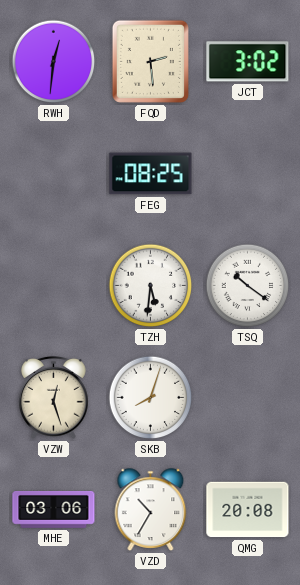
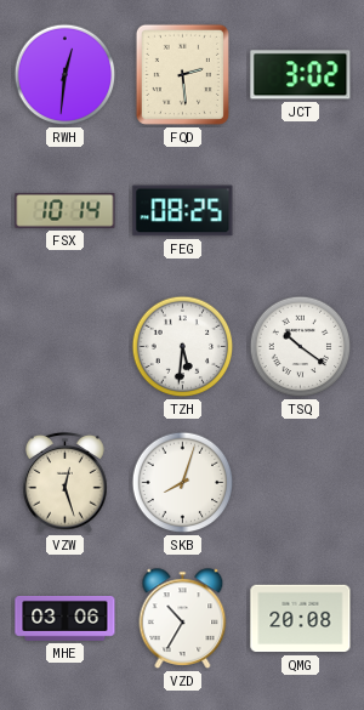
FSX: none -> 10:14 (66, 211)
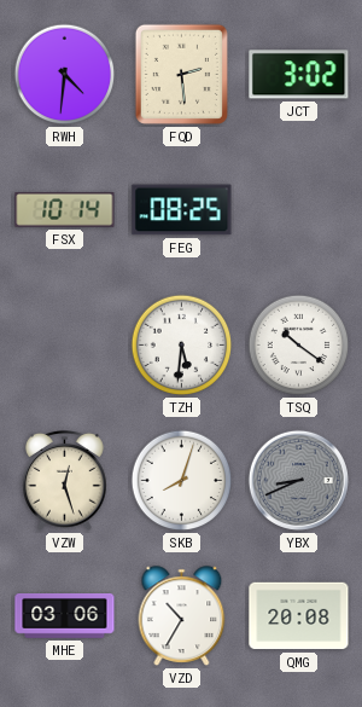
RWH: 12:31 -> 4:31 (65, 75)
YBX: none -> 8:41 (298, 480)
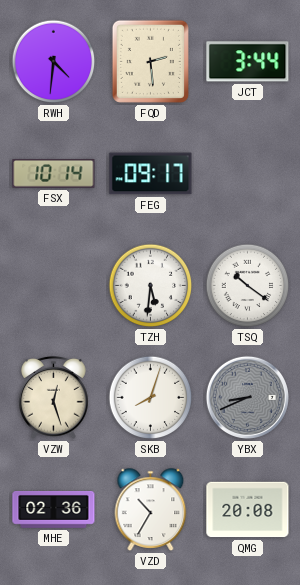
JCT: 3:02 -> 3:44 (248, 62)
FEG: 08:25 -> 09:17 (151, 174)
MHE: 03:06 -> 02:36 (54, 510)
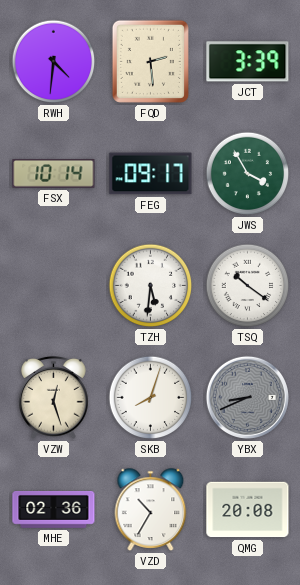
JCT: 3:44 -> 3:39 (248, 62)
JWS: none -> 3:55 (248, 174)
